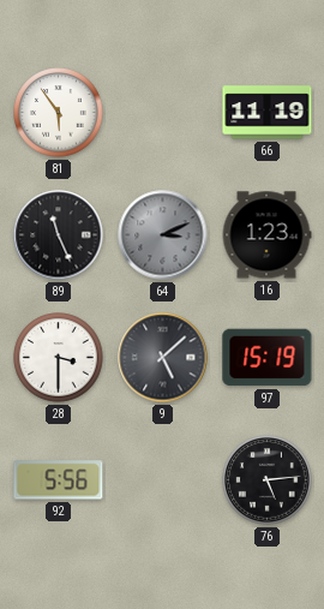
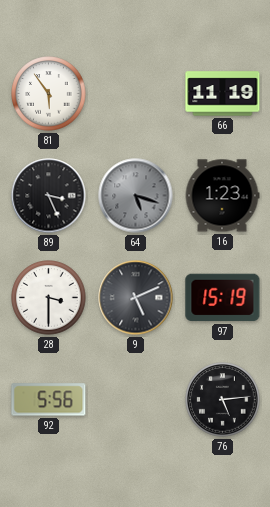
89: 11:26 -> 3:26 (49, 196)
64: 3:11 -> 5:18 (136, 196)
9: 5:08 -> 5:11 (136, 298)
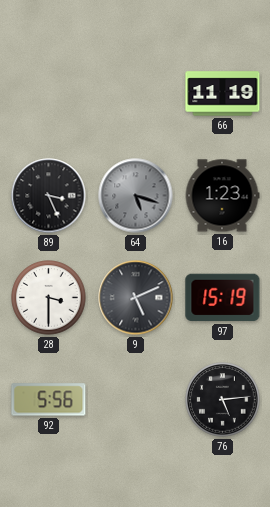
81: 5:54 -> none (49, 94)
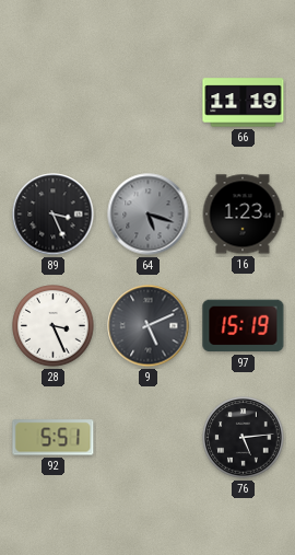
28: 3:30 -> 3:26 (54, 326)
92: 5:56 -> 5:51 (54, 438)
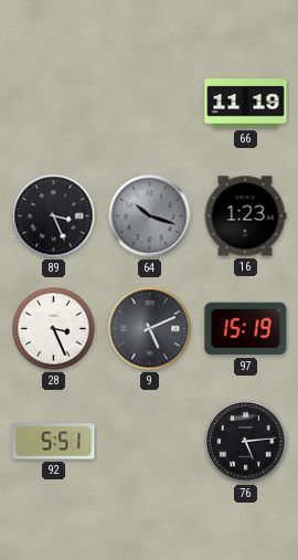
64: 5:18 -> 10:18 (150, 216)
